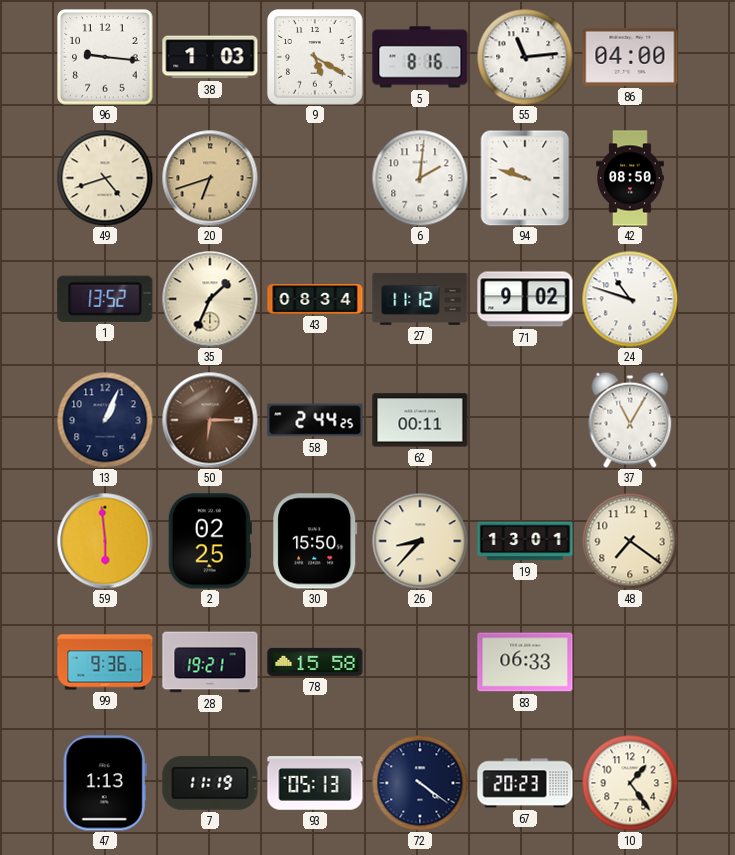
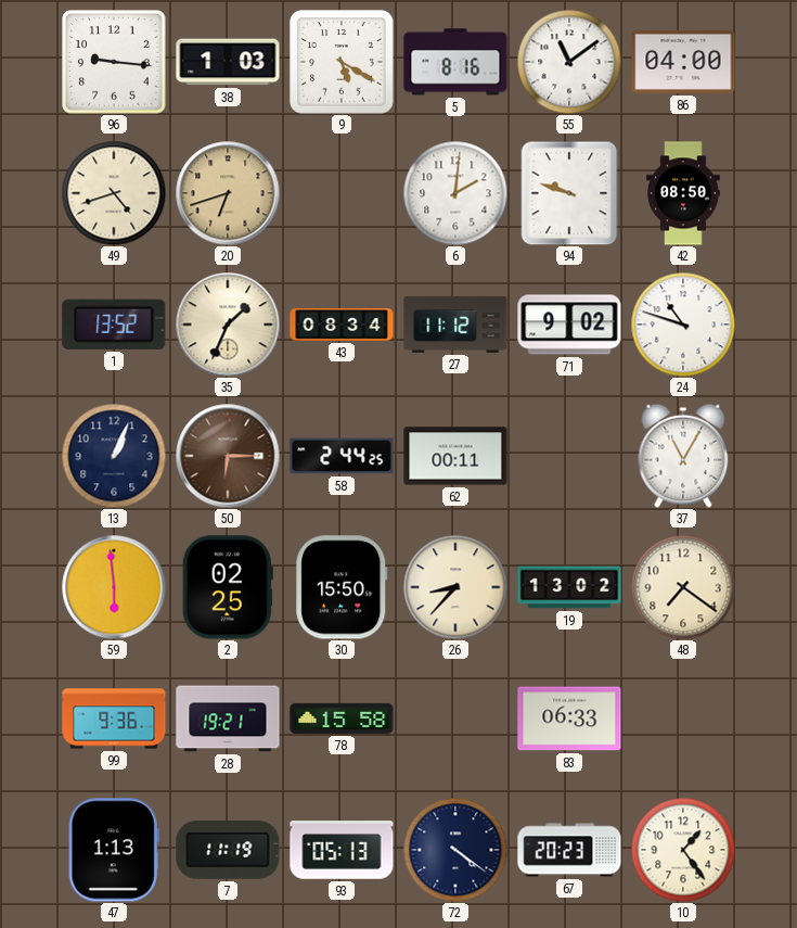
55: 11:14 -> 11:09 (569, 62)
19: 13:01 -> 13:02 (569, 587)
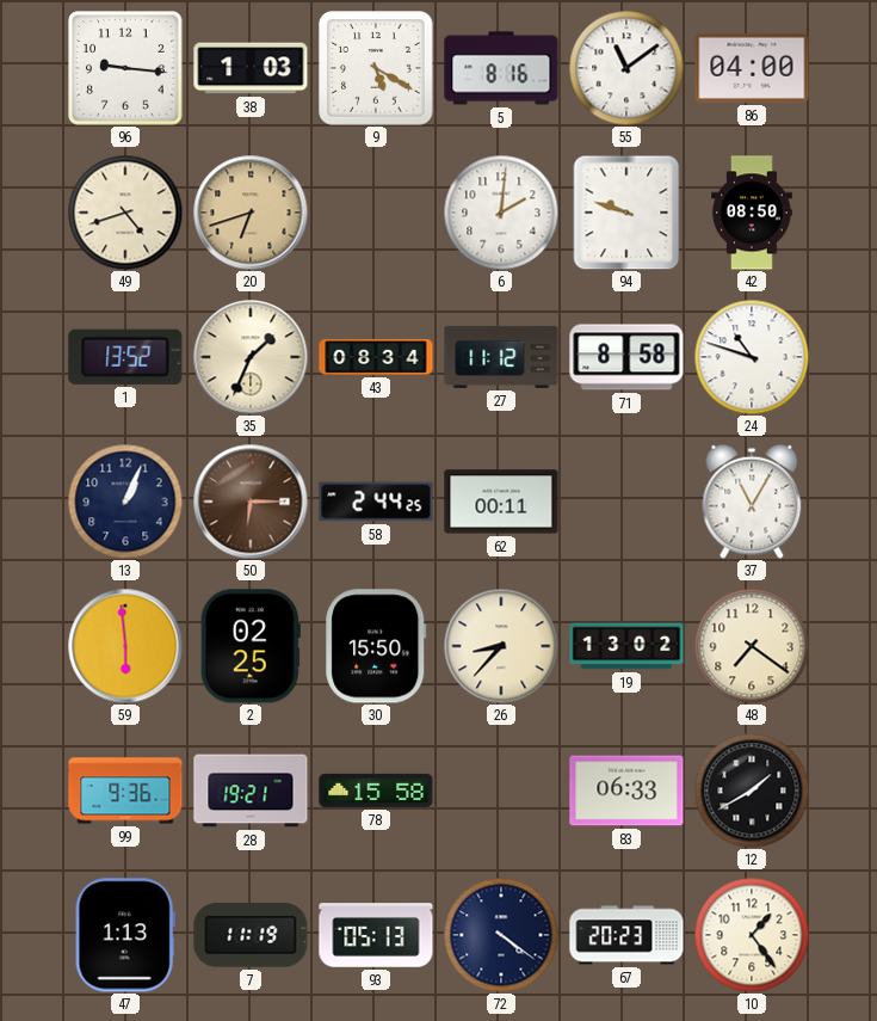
71: 9:02 -> 8:58 (626, 357)
12: none -> 1:40 (752, 791)
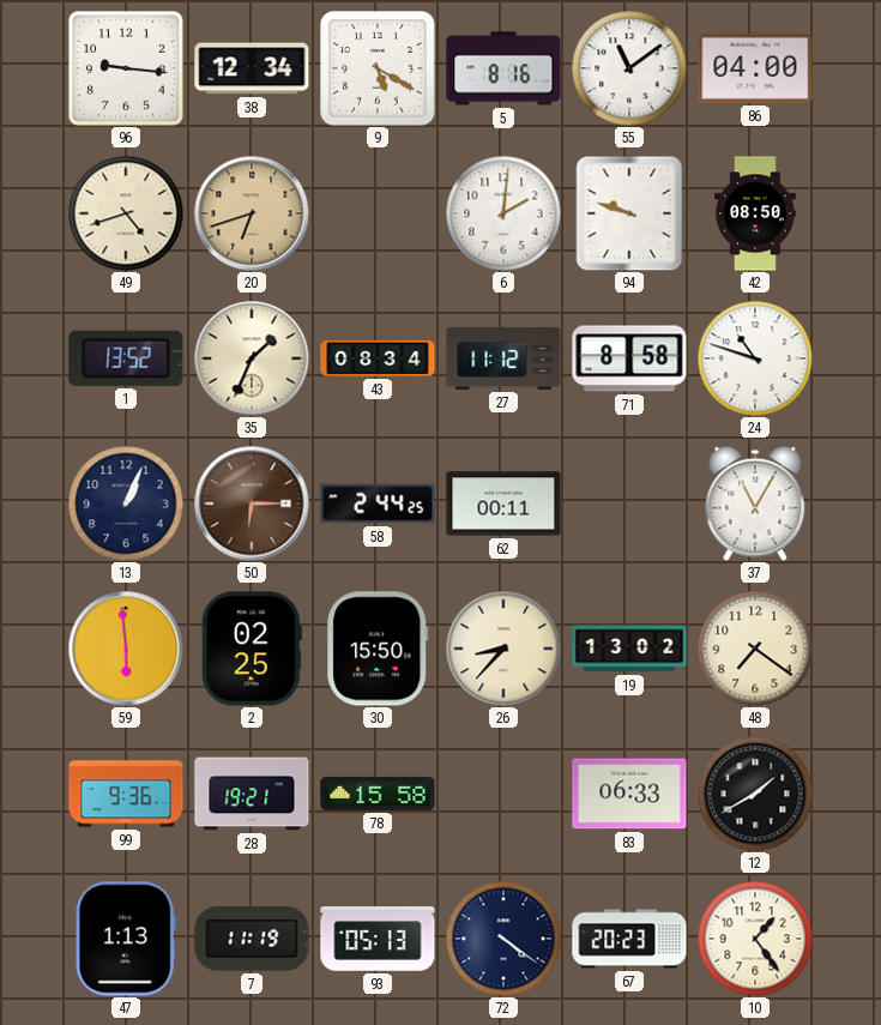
38: 1:03 -> 12:34 (252, 68)
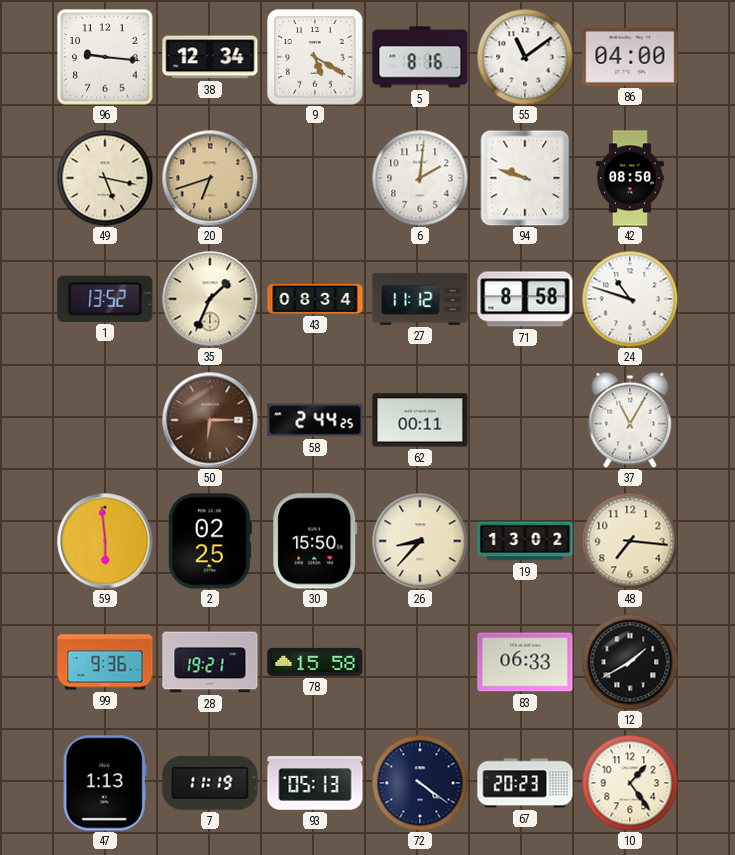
49: 4:42 -> 5:17 (105, 178)
13: 1:04 -> none (126, 504)
48: 7:21 -> 7:16 (630, 541)
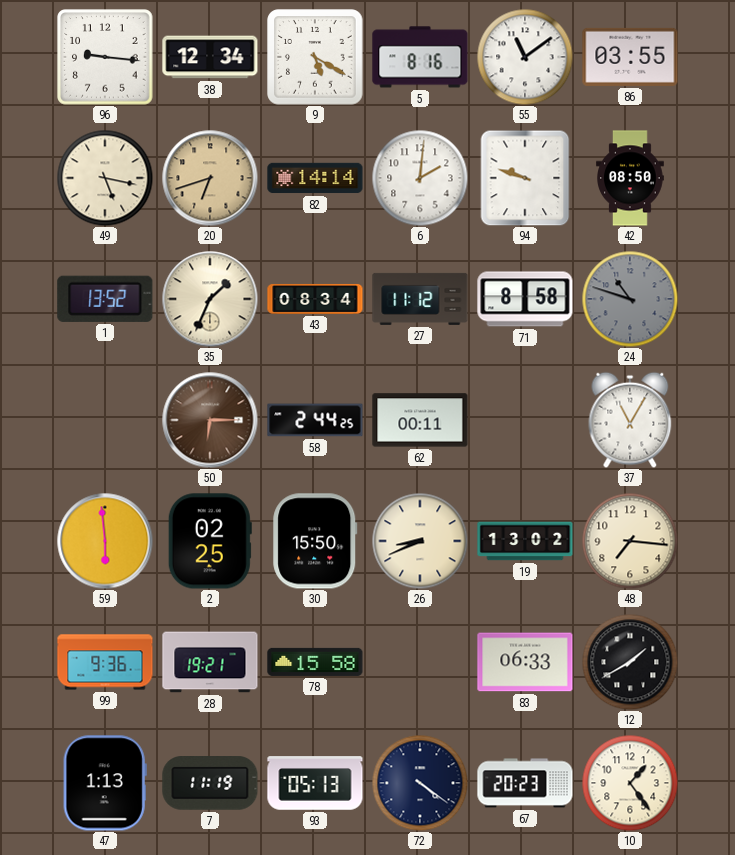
86: 04:00 -> 03:55 (630, 57)
82: none -> 14:14 (315, 178)
24 dial: white -> grey (630, 299)
26: 8:37 -> 8:41 (420, 541)
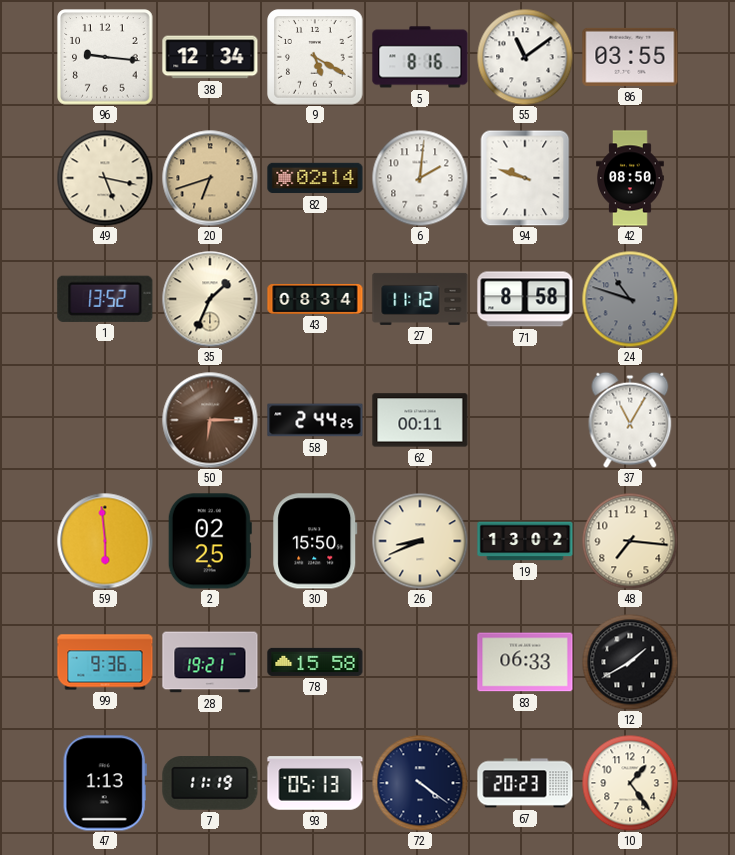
82: 14:14 -> 02:14 (315, 178)
